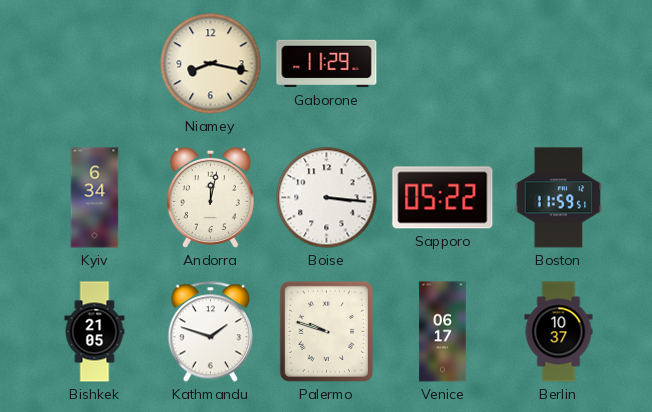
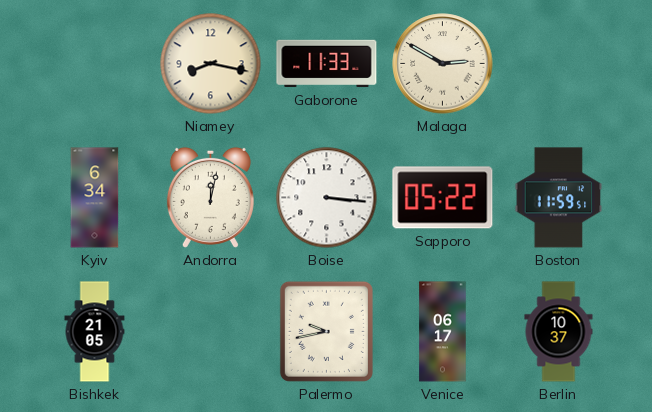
Gaborone: 11:29 -> 11:33 (327, 64)
Malaga: none -> 2:50 (443, 64)
Kathmandu: 1:48 -> none (210, 332)
Palermo: 9:48 -> 9:43 (326, 331)
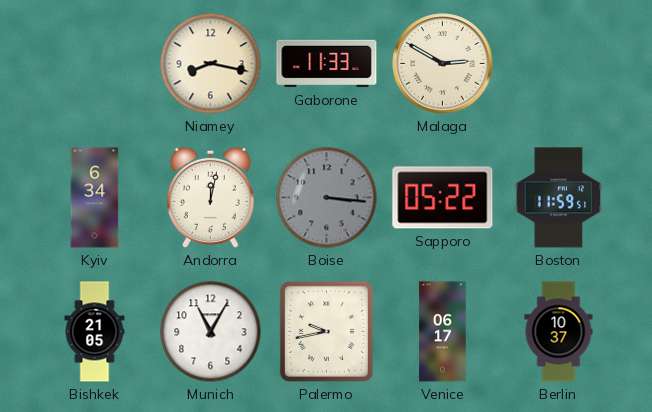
Boise dial: white -> grey (327, 198)
Munich: none -> 11:05 (211, 332)
